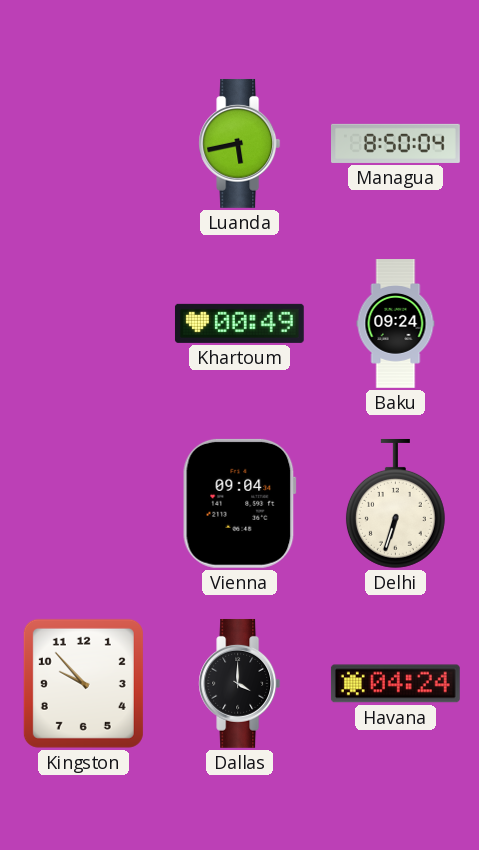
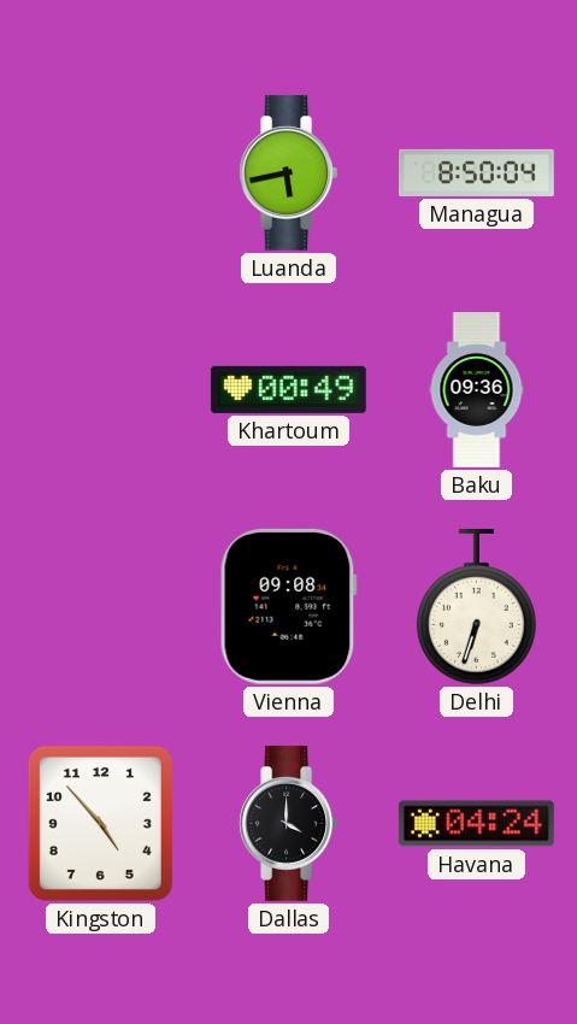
Baku: 09:24 -> 09:36 (477, 390)
Vienna: 09:04 -> 09:08 (288, 606)
Kingston: 9:53 -> 4:53 (100, 823)
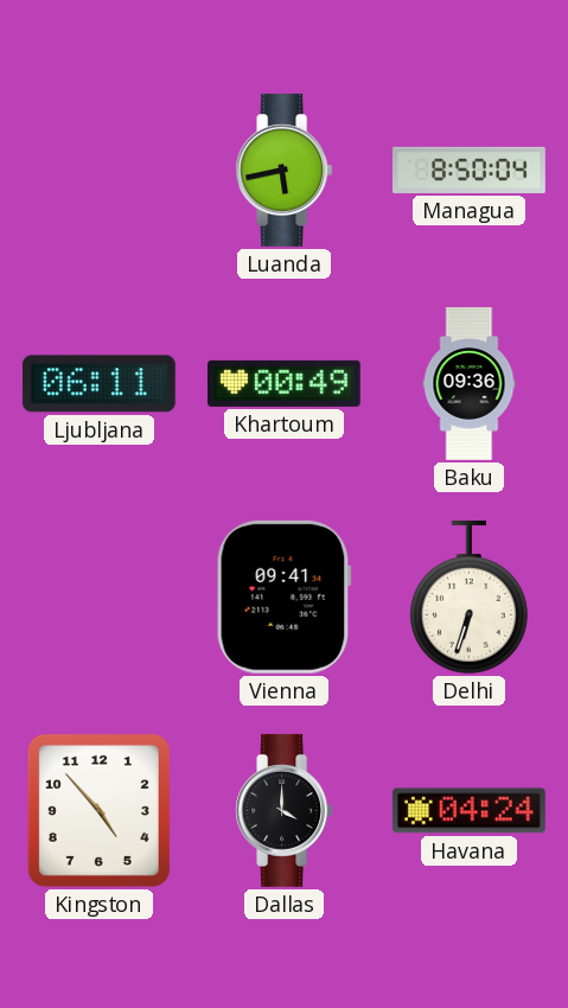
Ljubljana: none -> 06:11 (98, 384)
Vienna: 09:08 -> 09:41 (283, 596)
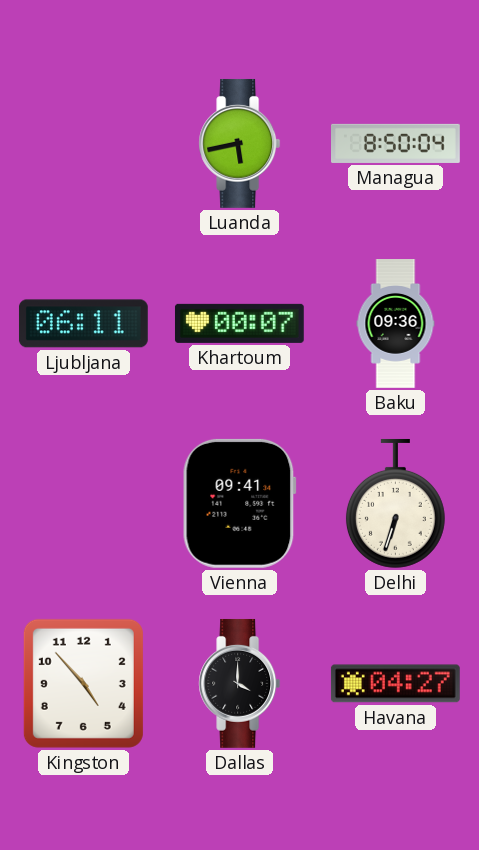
Khartoum: 00:49 -> 00:07 (239, 323)
Havana: 04:24 -> 04:27 (395, 684)
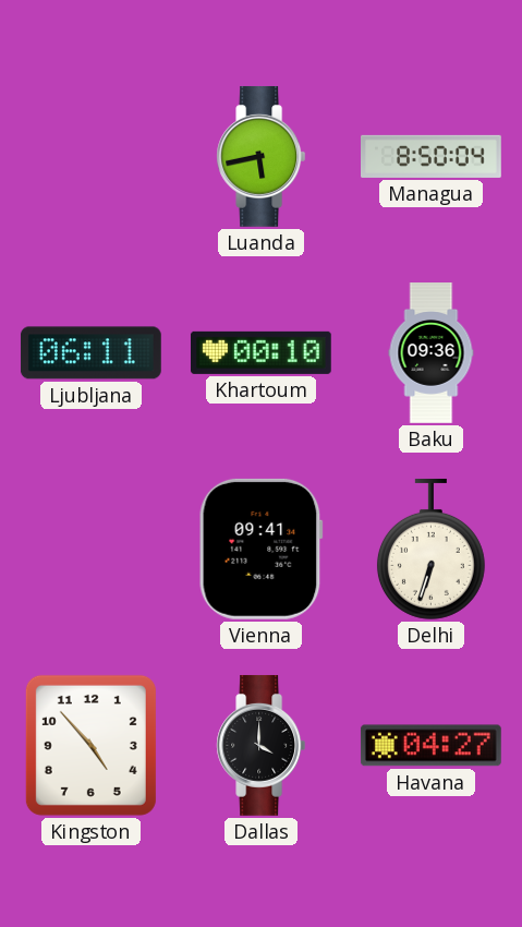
Khartoum: 00:07 -> 00:10 (260, 352)
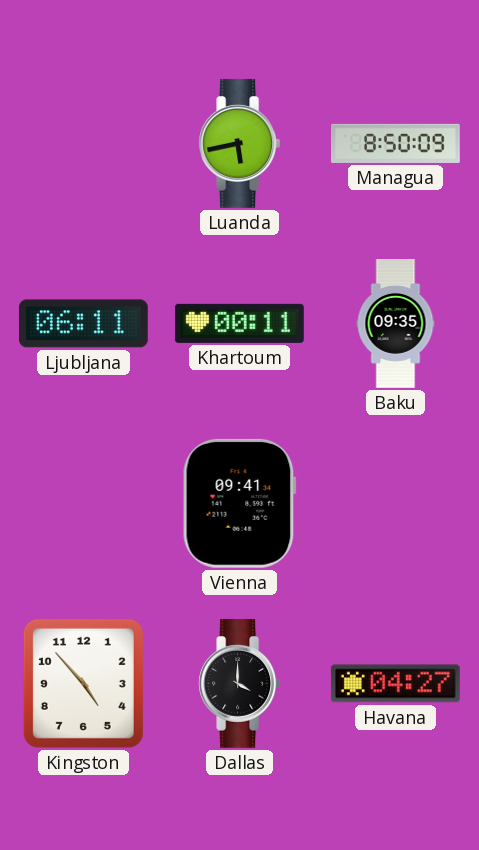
Managua: 8:50:04 -> 8:50:09 (396, 143)
Khartoum: 00:10 -> 00:11 (239, 323)
Baku: 09:36 -> 09:35 (396, 324)
Delhi: 6:33 -> none (430, 549)
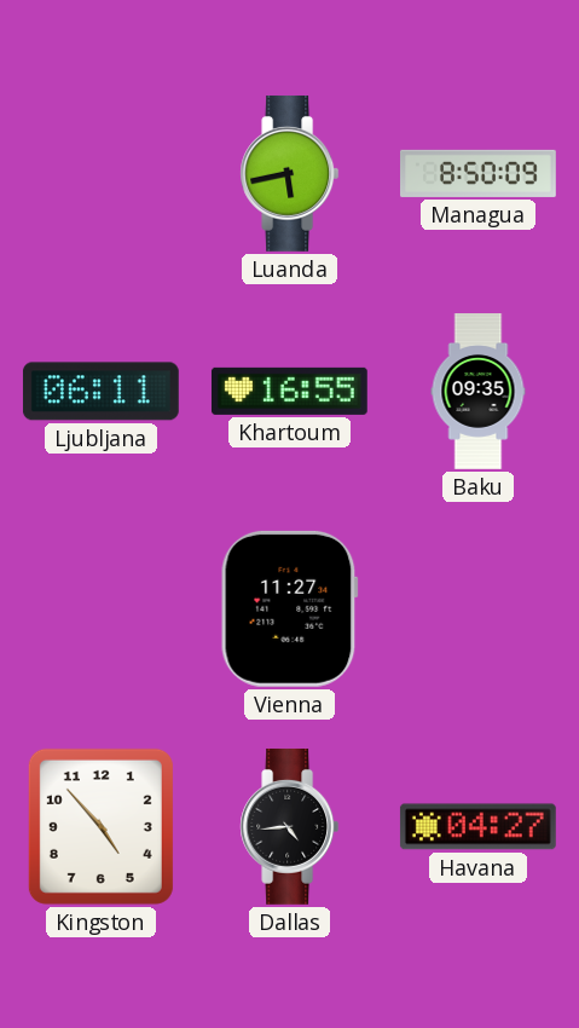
Khartoum: 00:11 -> 16:55 (289, 391)
Vienna: 09:41 -> 11:27 (289, 608)
Dallas: 4:00 -> 4:44 (290, 826)
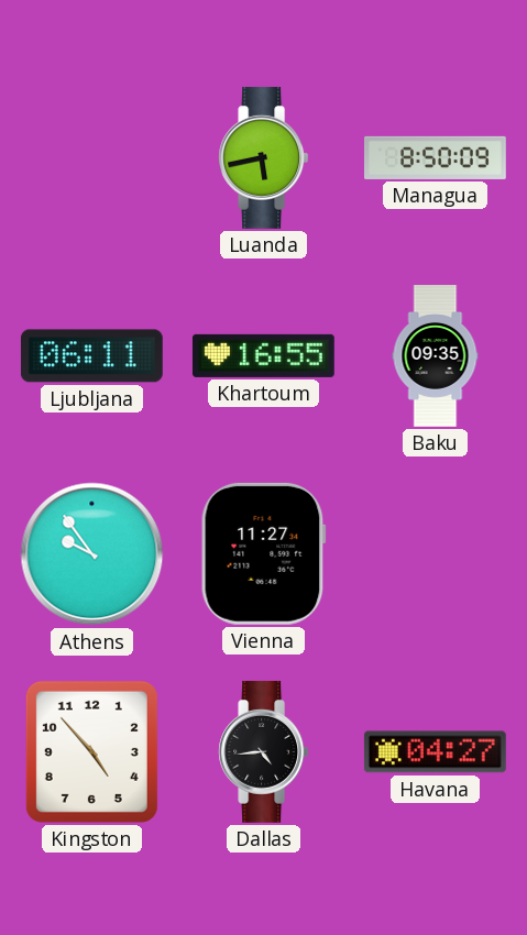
Athens: none -> 9:54 (92, 554)
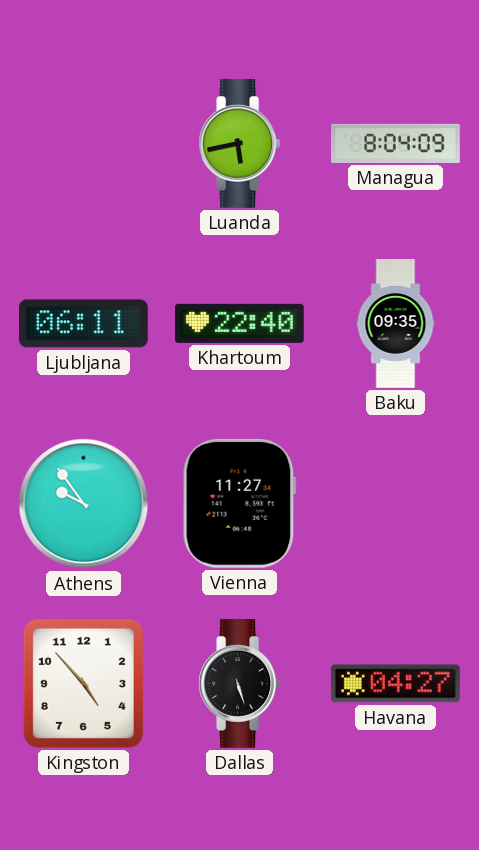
Managua: 8:50 -> 8:04 (396, 143)
Khartoum: 16:55 -> 22:40 (239, 323)
Dallas: 4:44 -> 5:27 (240, 683)
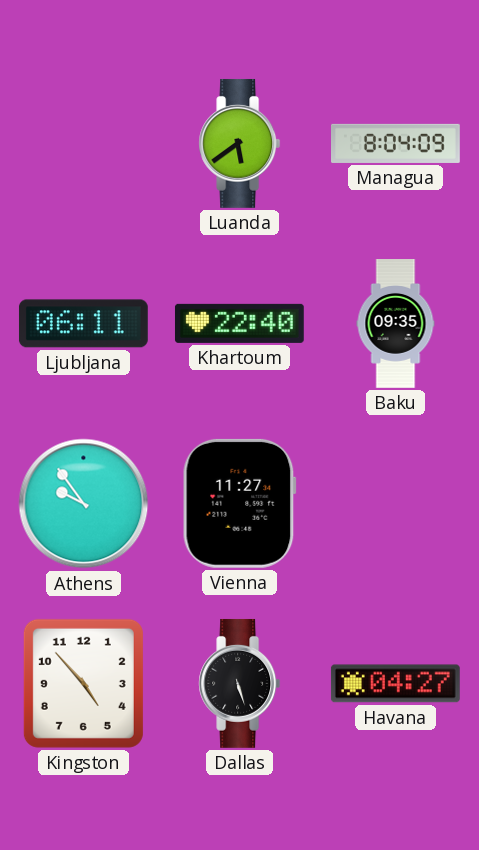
Luanda: 5:43 -> 5:39 (240, 143)
